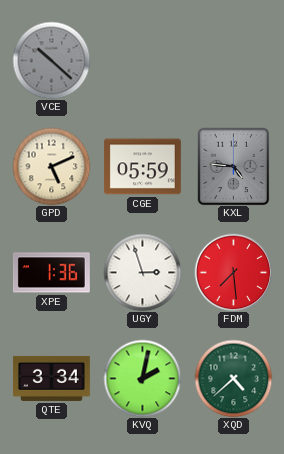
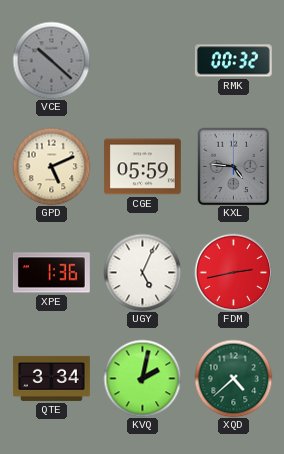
RMK: none -> 00:32 (233, 61)
UGY: 2:57 -> 5:04 (142, 272)
FDM: 7:29 -> 2:43 (233, 272)
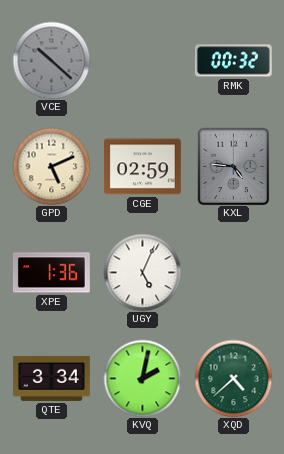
CGE: 05:59 -> 02:59 (142, 167)
FDM: 2:43 -> none (233, 272)
